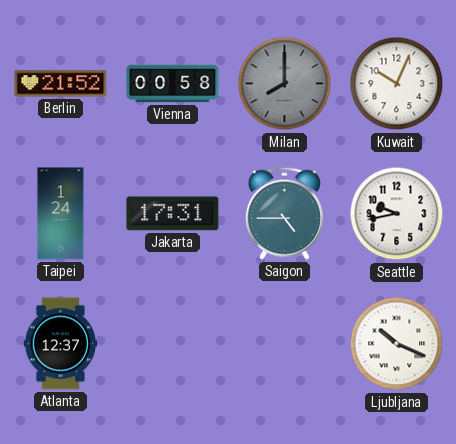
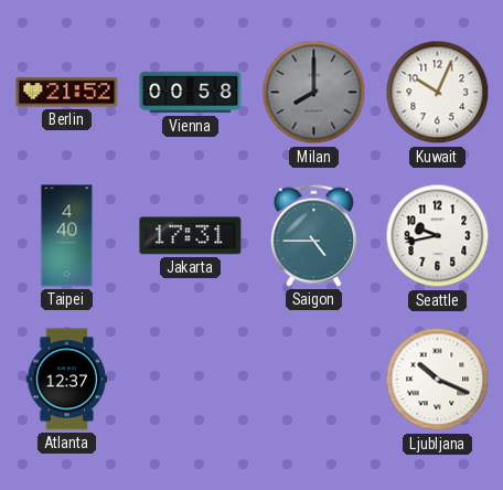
Taipei: 1:24 -> 4:40 (67, 236)
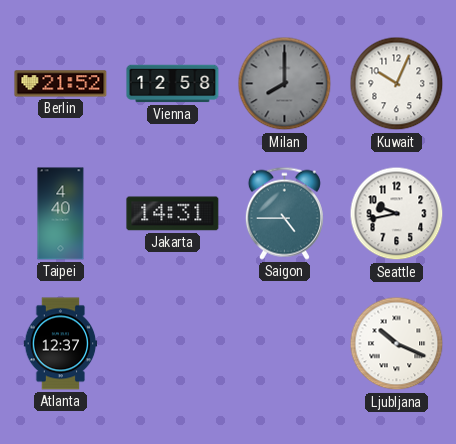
Vienna: 00:58 -> 12:58 (173, 84)
Jakarta: 17:31 -> 14:31 (173, 214)
